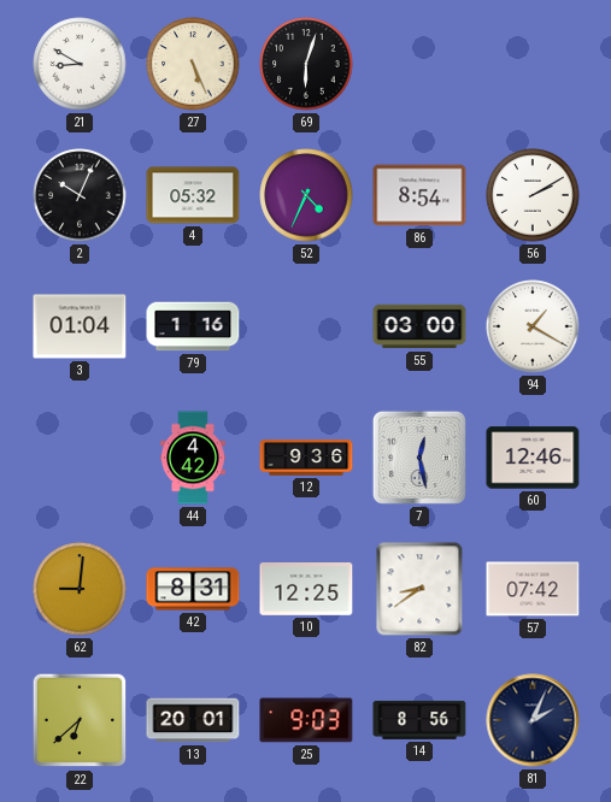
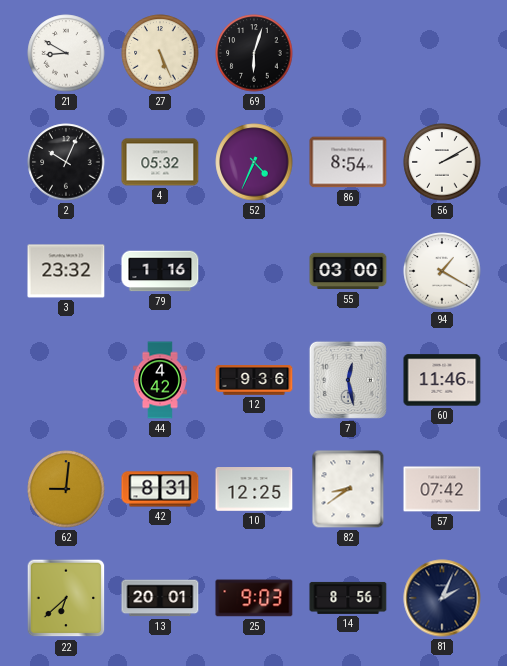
3: 01:04 -> 23:32 (66, 271)
60: 12:46 -> 11:46 (442, 380)
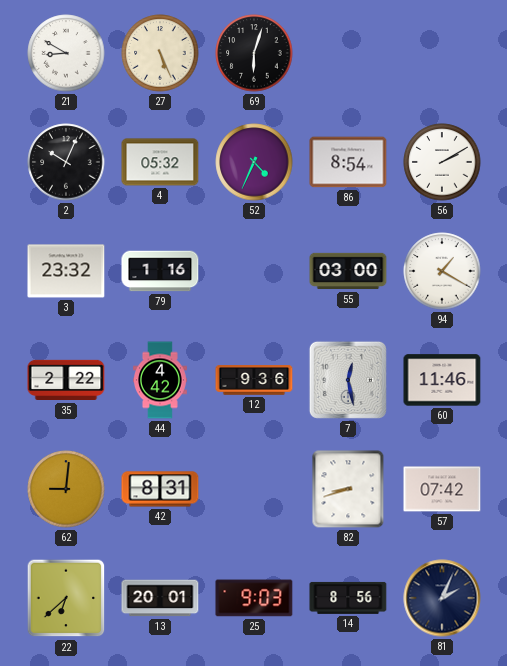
35: none -> 2:22 (66, 380)
10: 12:25 -> none (254, 490)
82: 8:39 -> 8:42 (348, 489)
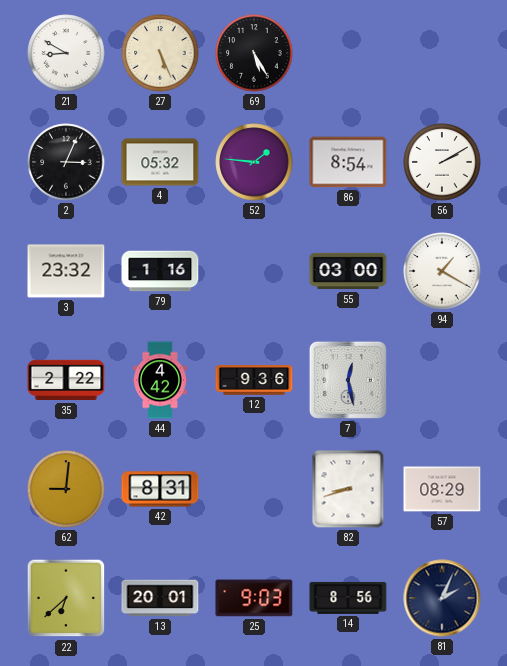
69: 6:03 -> 5:25 (254, 53)
2: 10:04 -> 3:04 (66, 162)
52: 4:34 -> 1:46 (254, 162)
60: 11:46 -> none (442, 380)
57: 07:42 -> 08:29 (442, 489)
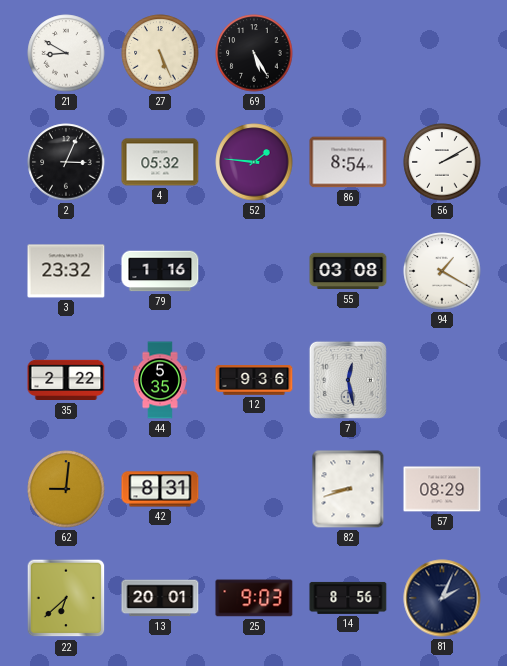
55: 03:00 -> 03:08 (348, 271)
44: 4:42 -> 5:35 (161, 380)
